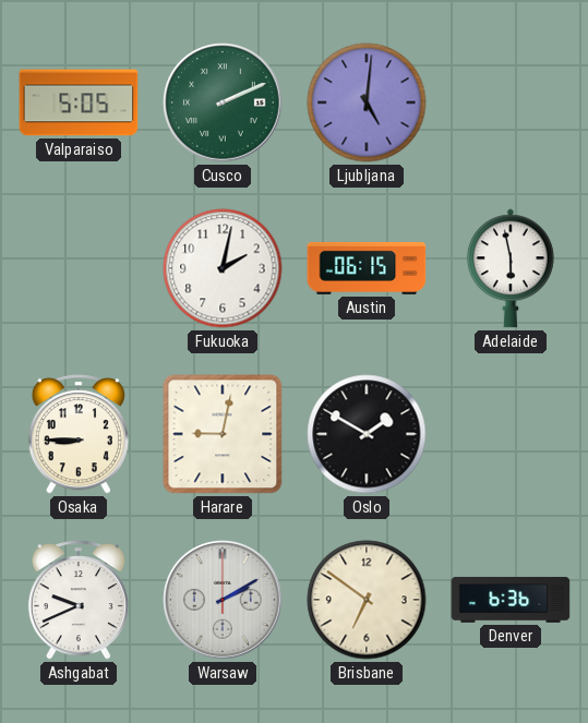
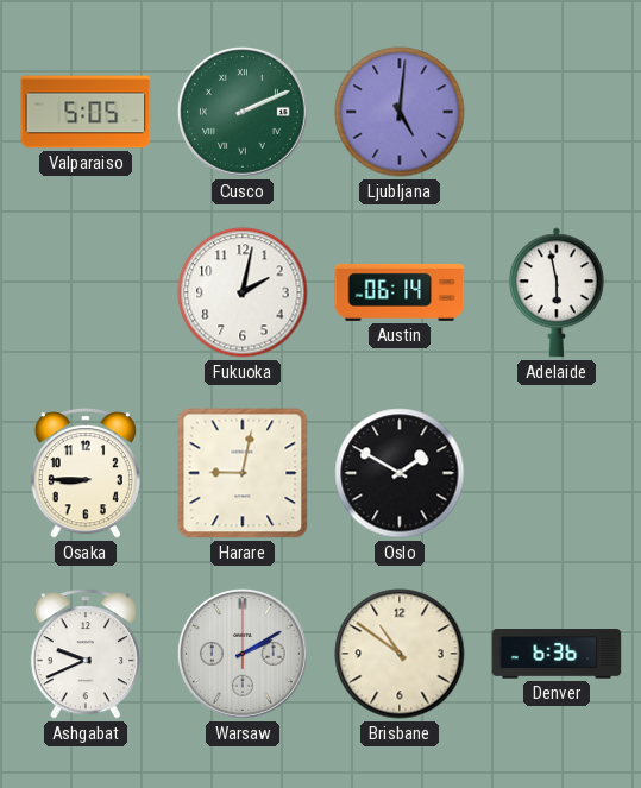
Austin: 06:15 -> 06:14 (400, 292)
Brisbane: 6:51 -> 10:51 (400, 654)
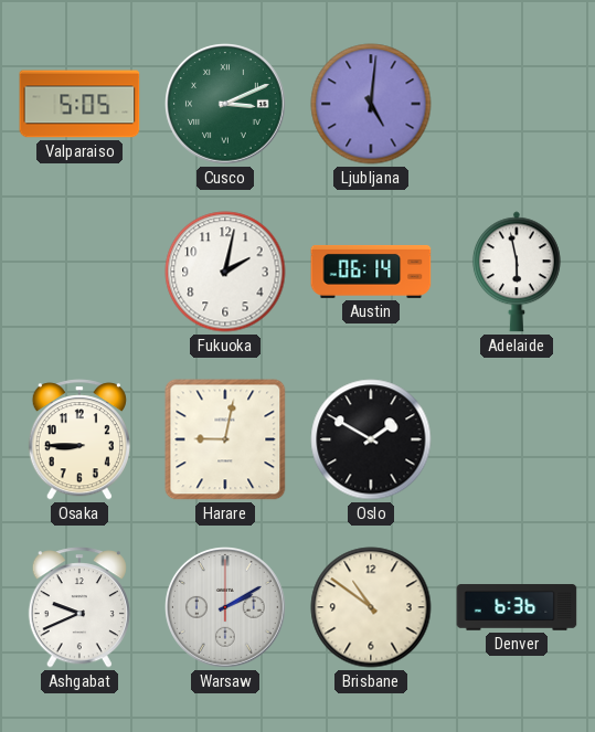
Cusco: 2:11 -> 3:11 (226, 105)
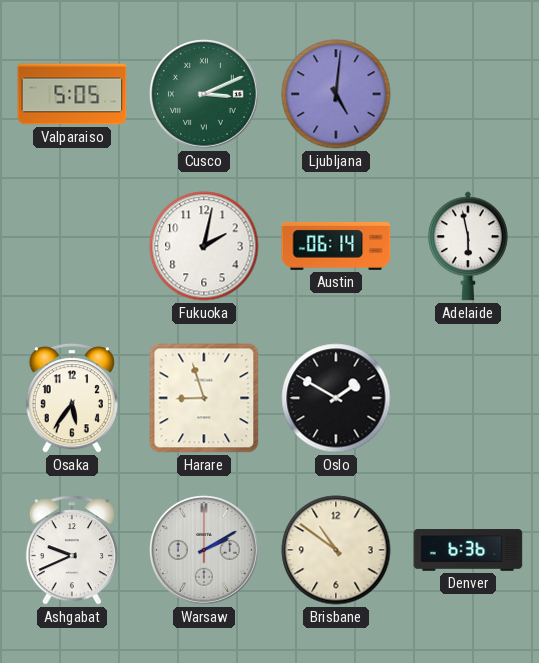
Osaka: 8:45 -> 5:36 (72, 398)
Harare: 9:02 -> 8:57 (204, 398)
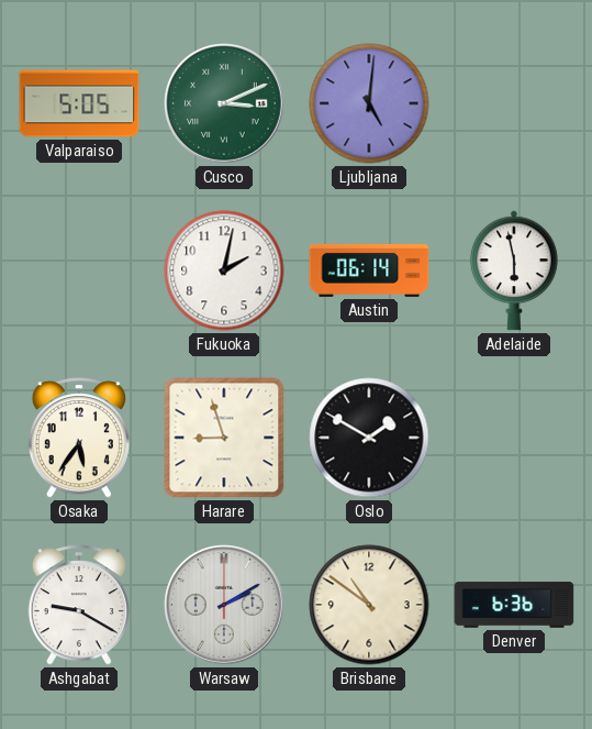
Ashgabat: 9:41 -> 9:20 (79, 605)
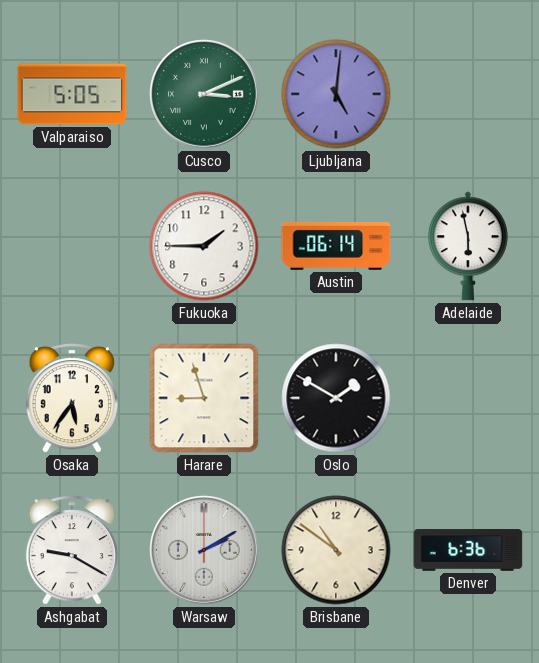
Fukuoka: 2:02 -> 1:45 (204, 246)
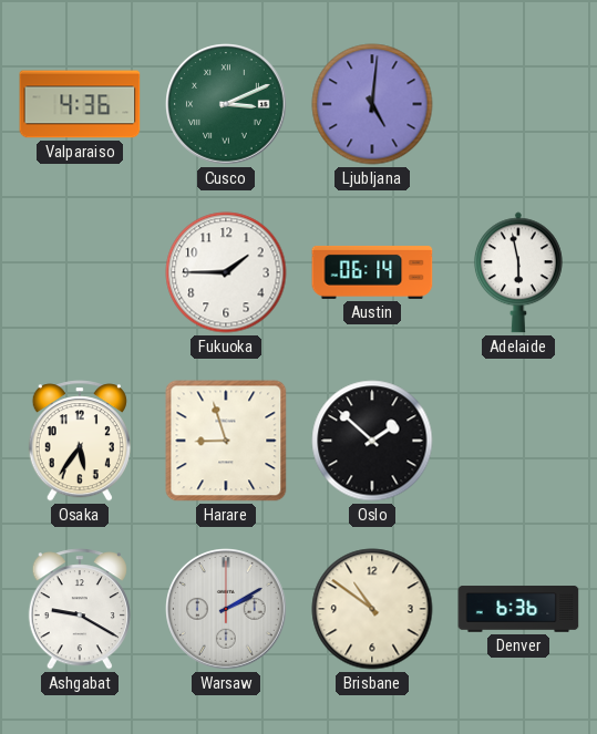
Valparaiso: 5:05 -> 4:36 (80, 104)
Oslo: 1:50 -> 1:52 (372, 441)
